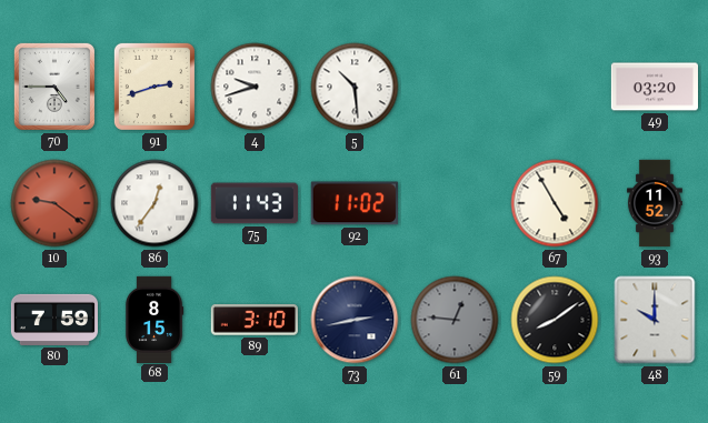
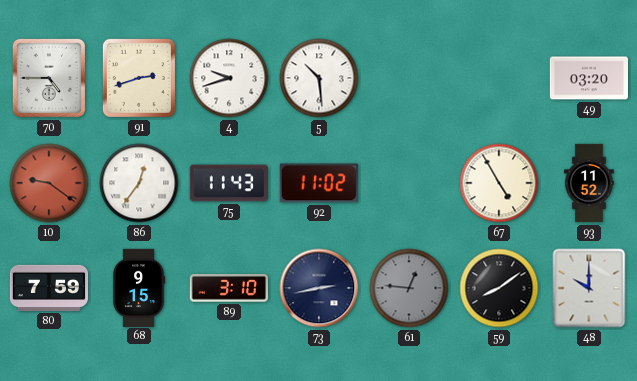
68: 8:15 -> 9:15 (139, 287)
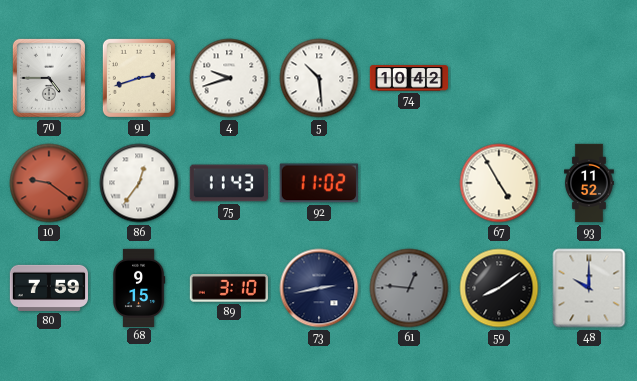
74: none -> 10:42 (409, 78)
49: 03:20 -> none (588, 78)
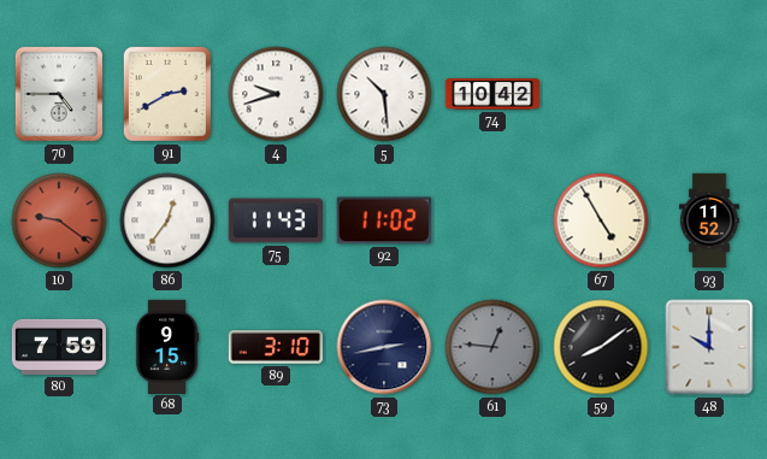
91: 2:42 -> 2:40 (167, 94)
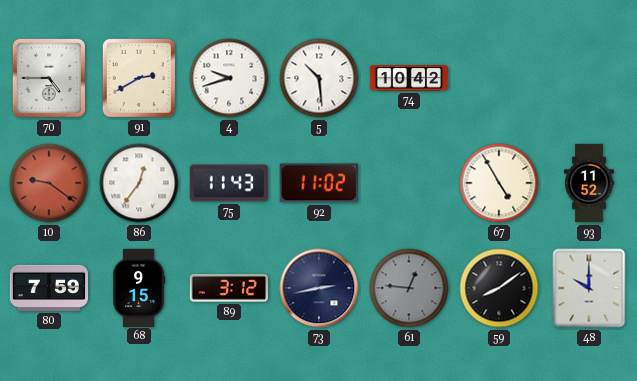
89: 3:10 -> 3:12 (229, 289)
